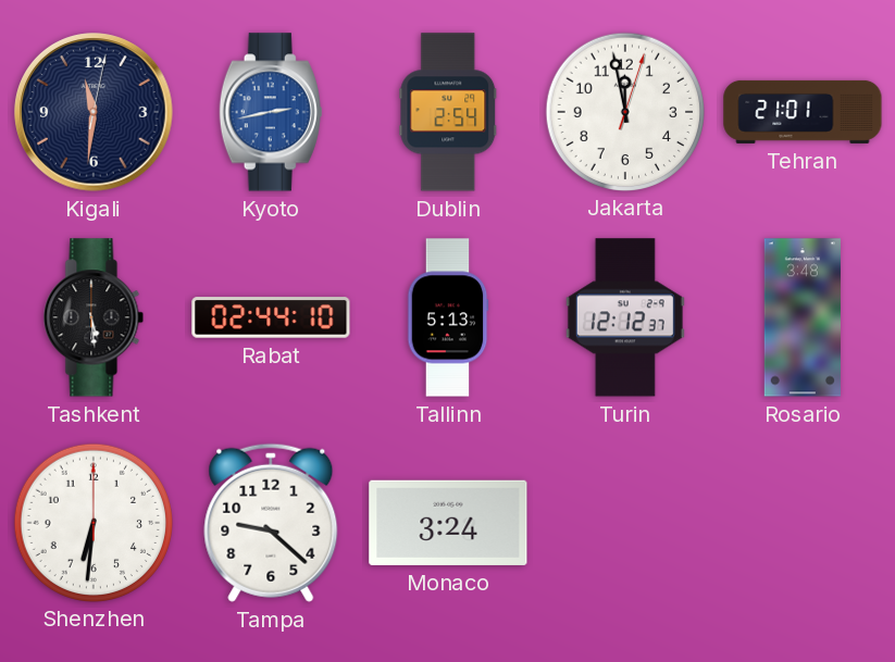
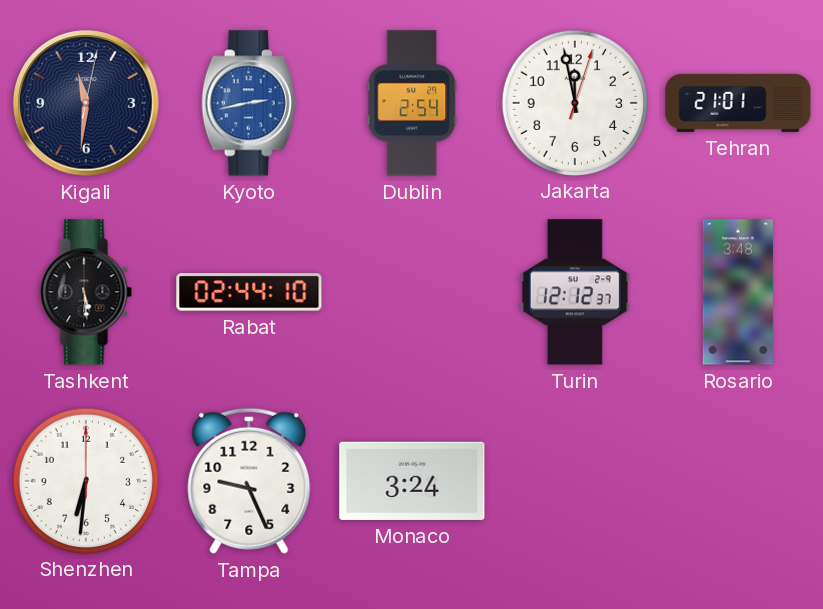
Tallinn: 5:13 -> none (448, 317)
Tampa: 9:22 -> 9:26 (249, 481)
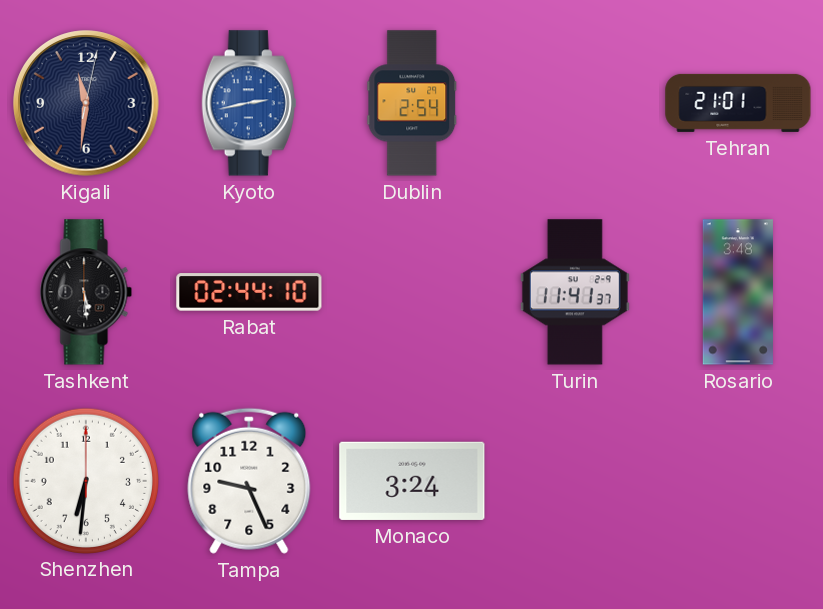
Jakarta: 11:58 -> none (574, 102)
Turin: 12:12 -> 11:41 (575, 292)
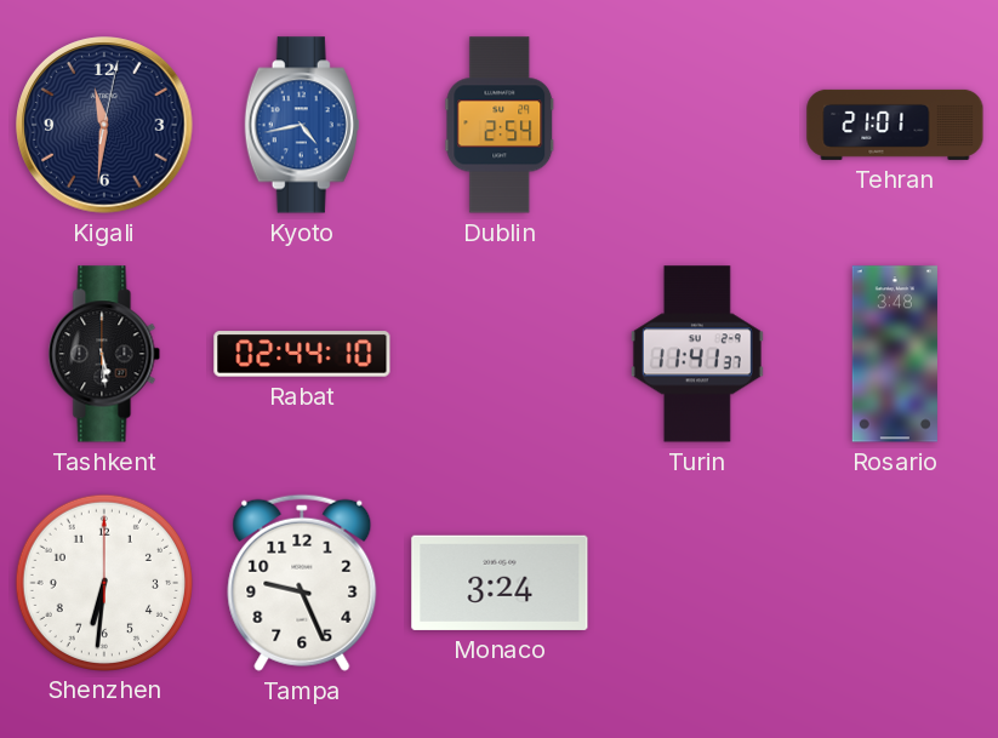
Kyoto: 2:43 -> 4:43 (302, 125)
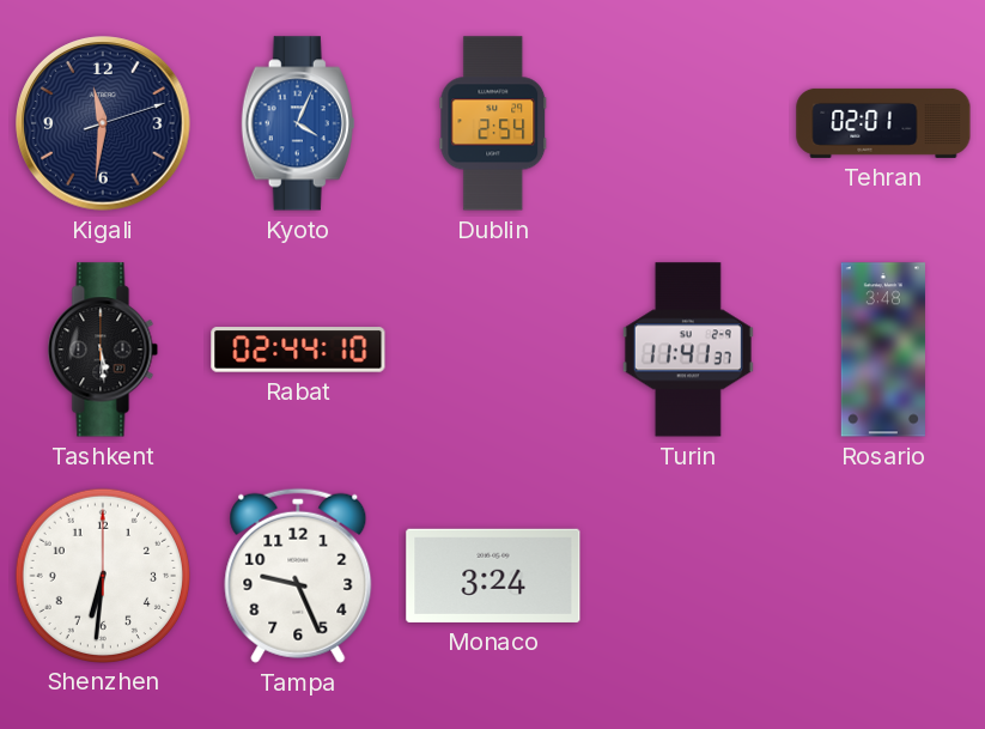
Kigali: 11:31:02 -> 11:31:12 (103, 123)
Kyoto: 4:43 -> 4:04 (298, 123)
Tehran: 21:01 -> 02:01 (883, 123)
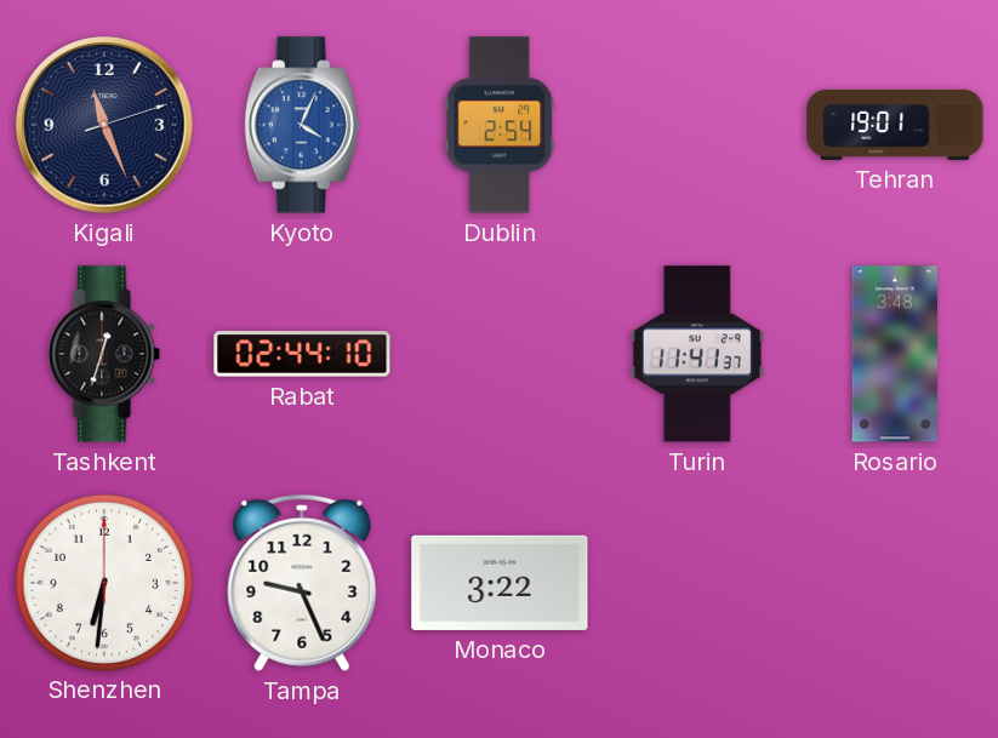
Kigali: 11:31 -> 11:26 (104, 125)
Tehran: 02:01 -> 19:01 (895, 125)
Tashkent: 5:29 -> 12:33 (104, 354)
Monaco: 3:24 -> 3:22 (500, 583)
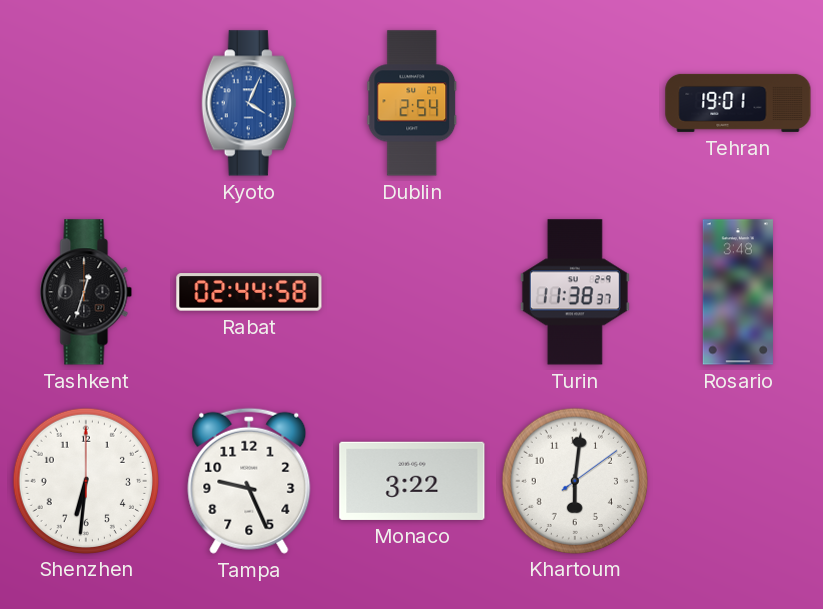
Kigali: 11:26 -> none (104, 125)
Rabat: 02:44:10 -> 02:44:58 (249, 292)
Turin: 11:41 -> 11:38 (575, 292)
Khartoum: none -> 6:01 (574, 480)
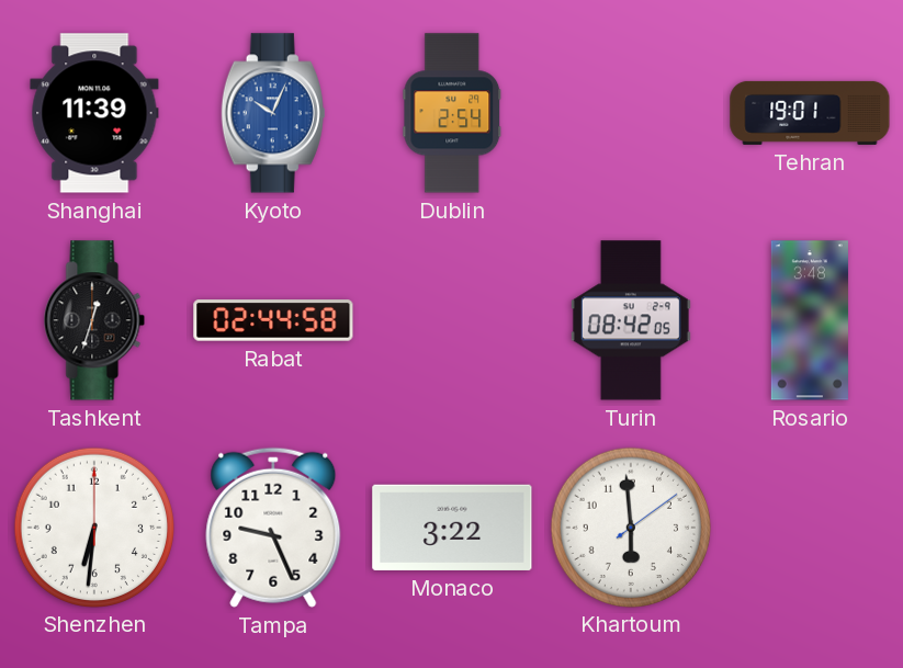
Shanghai: none -> 11:39 (94, 113)
Kyoto: 4:04 -> 10:04 (273, 113)
Turin: 11:38 -> 08:42 (631, 320)
Khartoum: 6:01 -> 5:59 (630, 527)
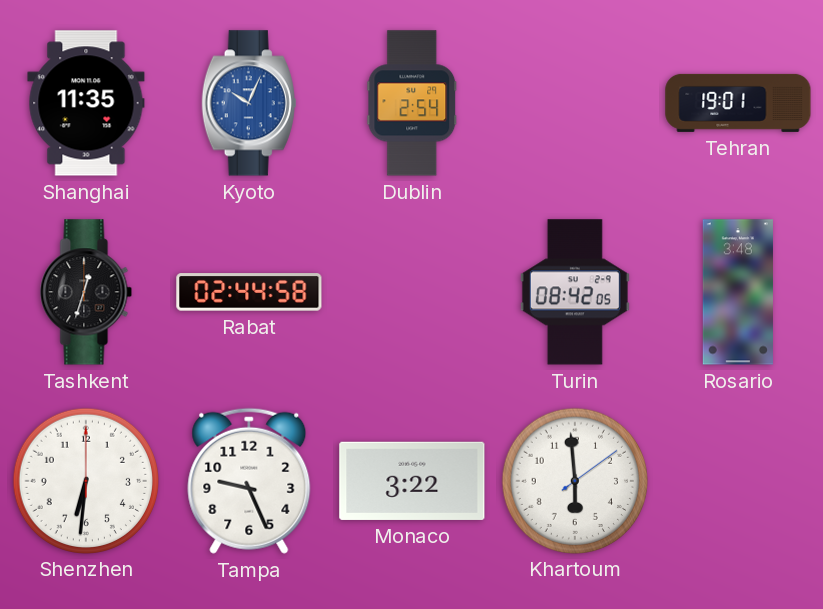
Shanghai: 11:39 -> 11:35 (86, 103)
